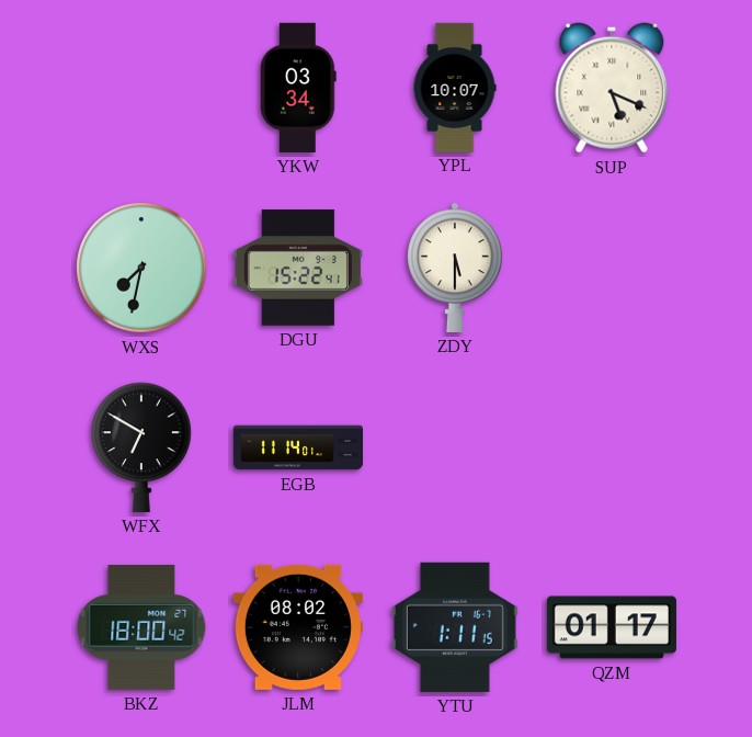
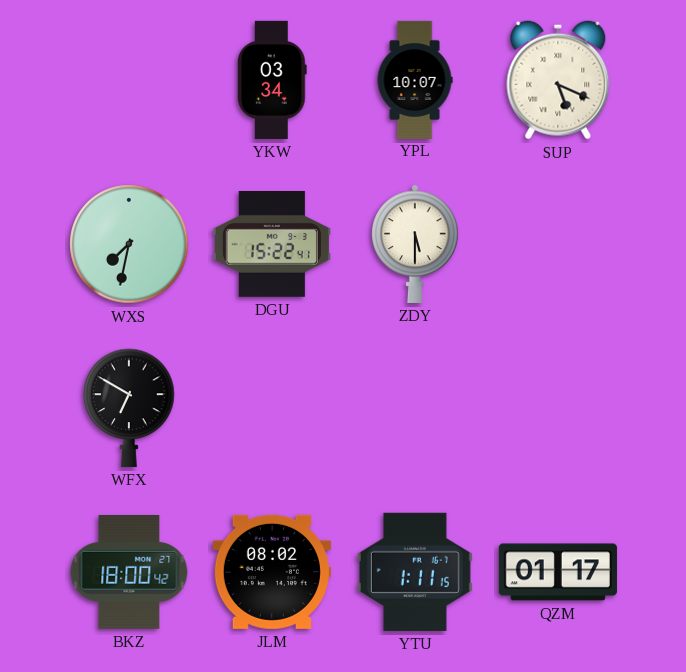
EGB: 11:14 -> none (297, 447)
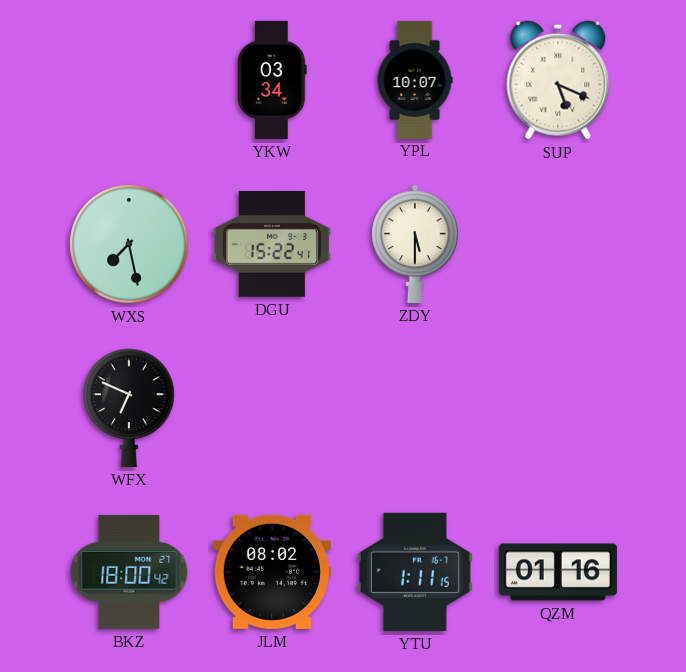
WXS: 7:32 -> 7:28 (129, 244)
WFX: 6:50 -> 6:49 (129, 408)
QZM: 01:17 -> 01:16 (558, 572)
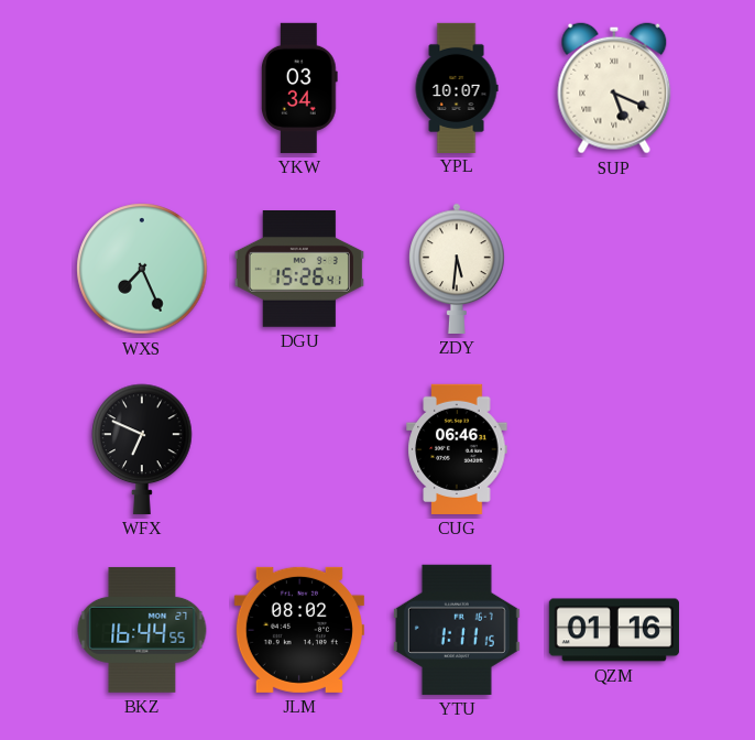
WXS: 7:28 -> 7:26 (142, 269)
DGU: 15:22 -> 15:26 (299, 270)
ZDY: 5:30 -> 5:31 (457, 269)
CUG: none -> 06:46 (457, 449)
BKZ: 18:00 -> 16:44 (142, 630)
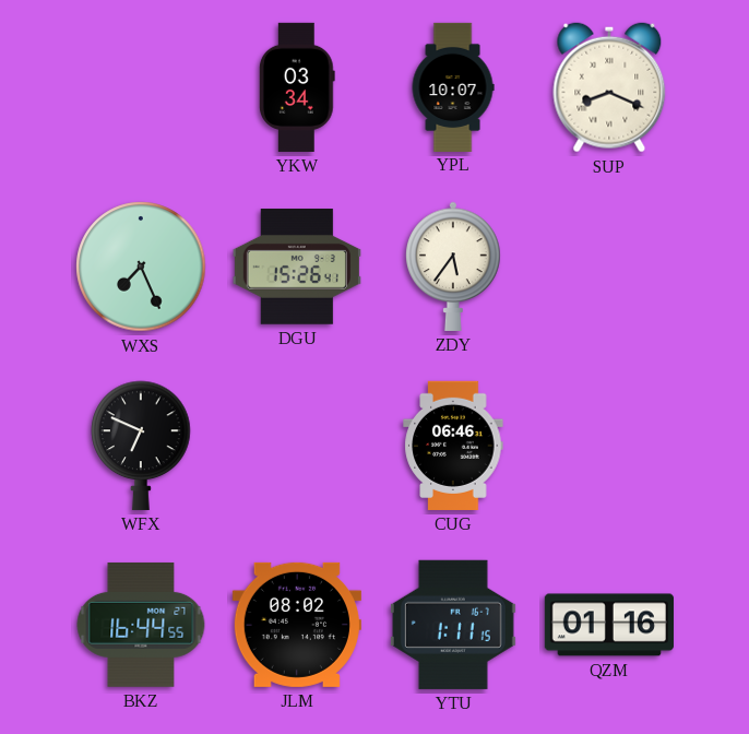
SUP: 5:19 -> 8:19 (609, 87)
ZDY: 5:31 -> 5:36 (453, 267)
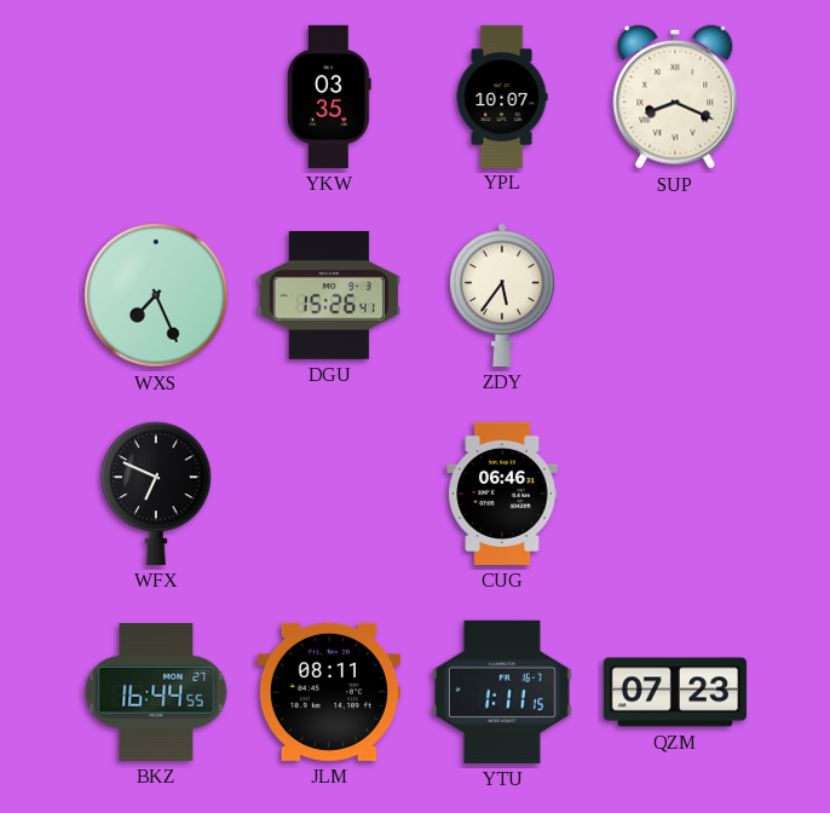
YKW: 03:34 -> 03:35 (329, 97)
JLM: 08:02 -> 08:11 (329, 692)
QZM: 01:16 -> 07:23 (675, 692)
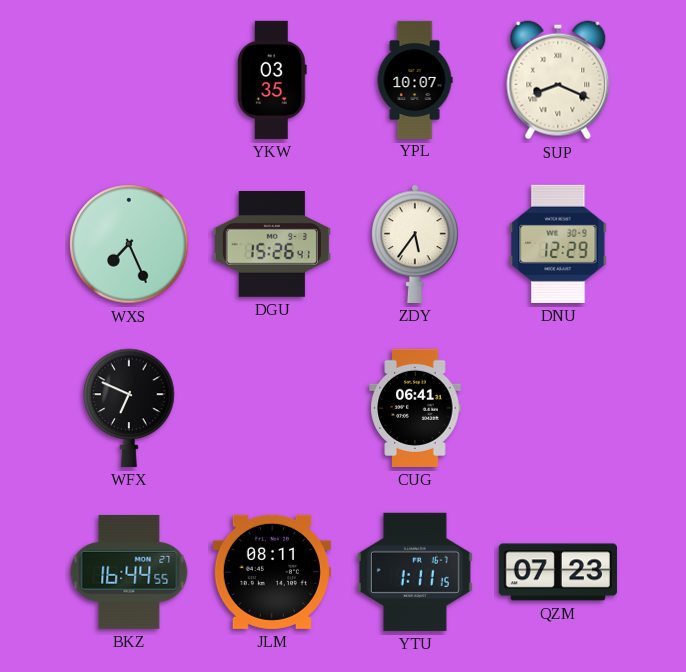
DNU: none -> 12:29 (558, 244)
CUG: 06:46 -> 06:41 (415, 408)
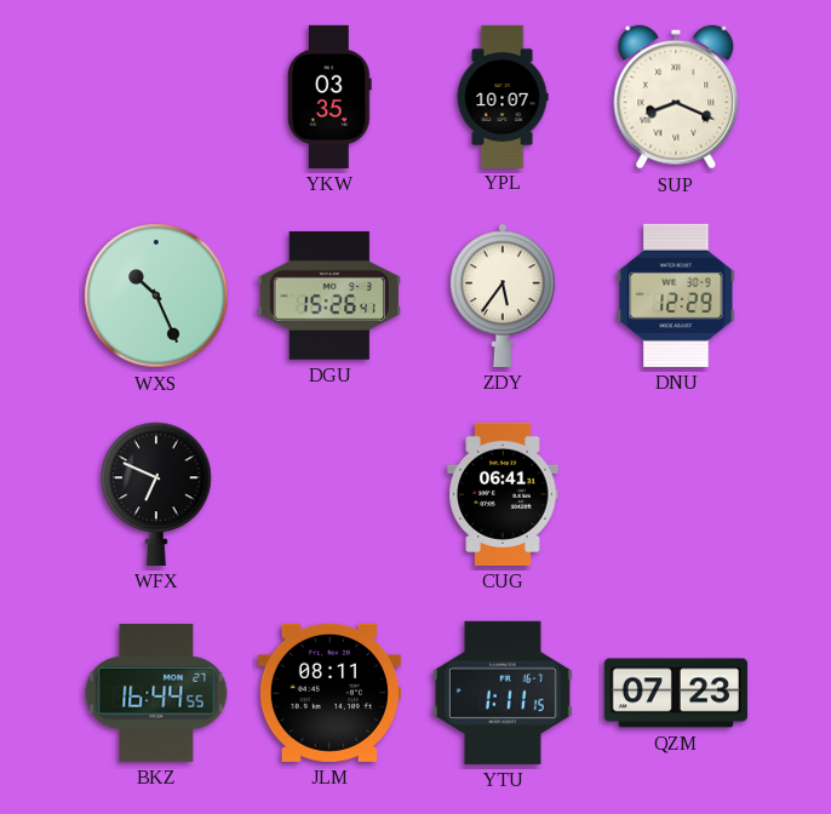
WXS: 7:26 -> 10:26 (156, 296)
